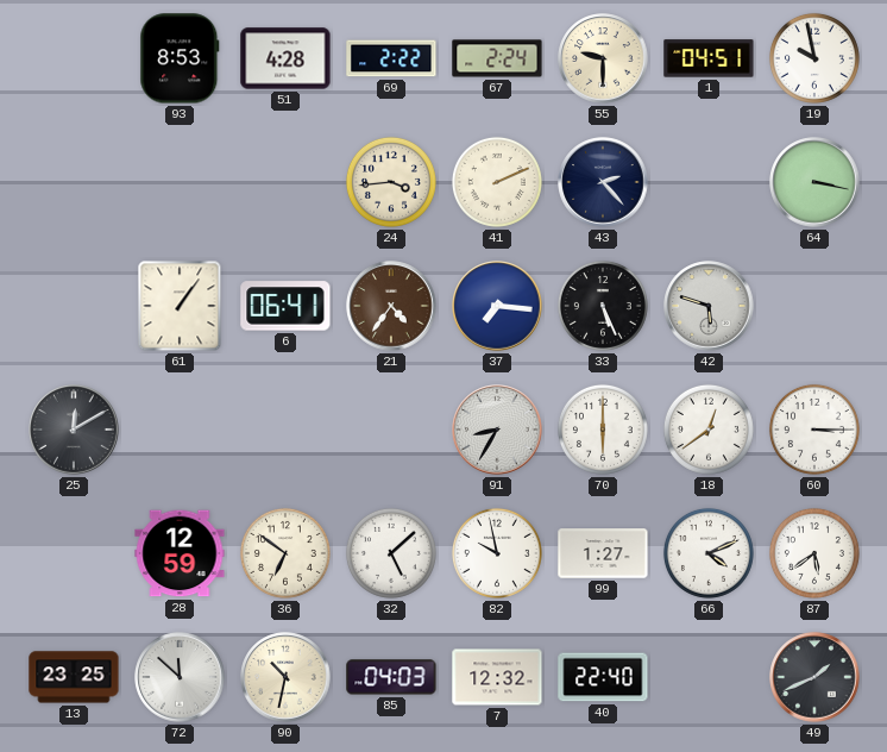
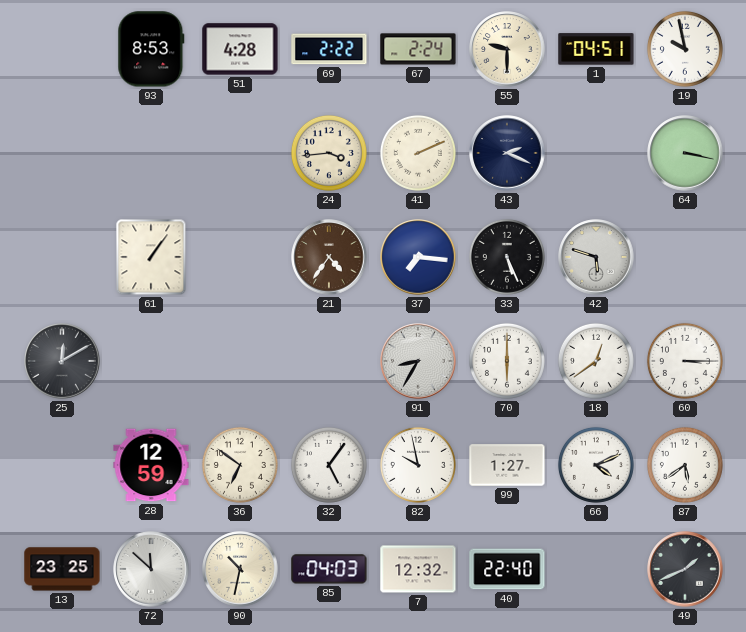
43: 2:23 -> 2:19 (507, 153)
6: 06:41 -> none (285, 306)
32: 5:08 -> 5:06 (329, 465)
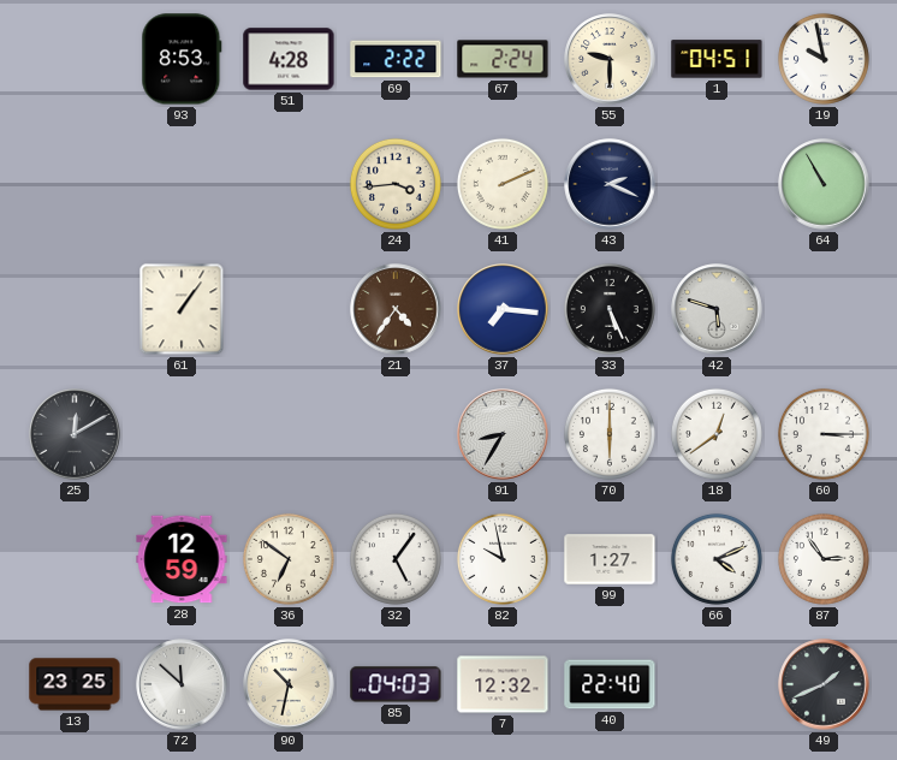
64: 3:17 -> 10:55 (824, 184)
87: 5:39 -> 2:54 (824, 559)
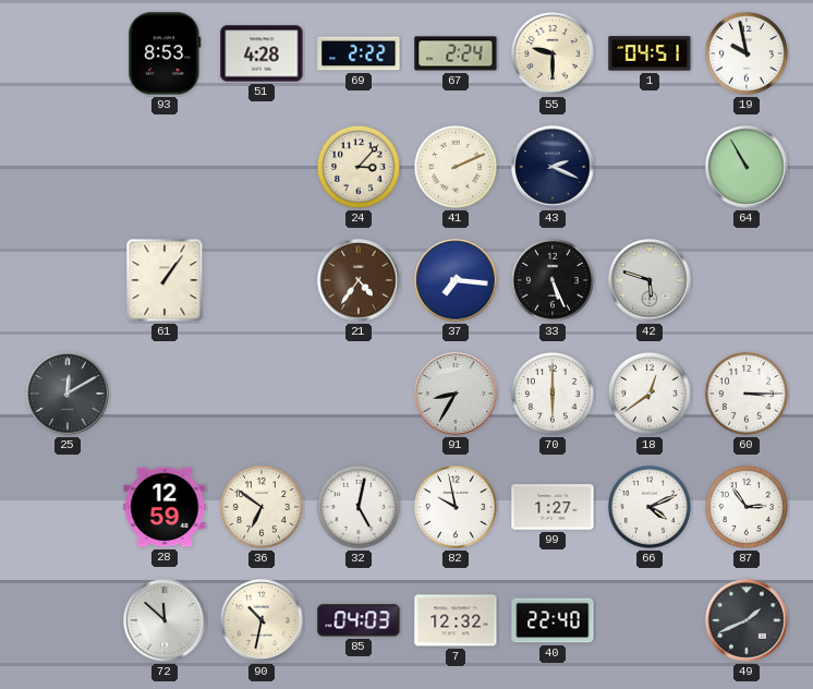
24: 3:44 -> 3:07 (359, 167)
32: 5:06 -> 5:02 (359, 507)
13: 23:25 -> none (75, 684)
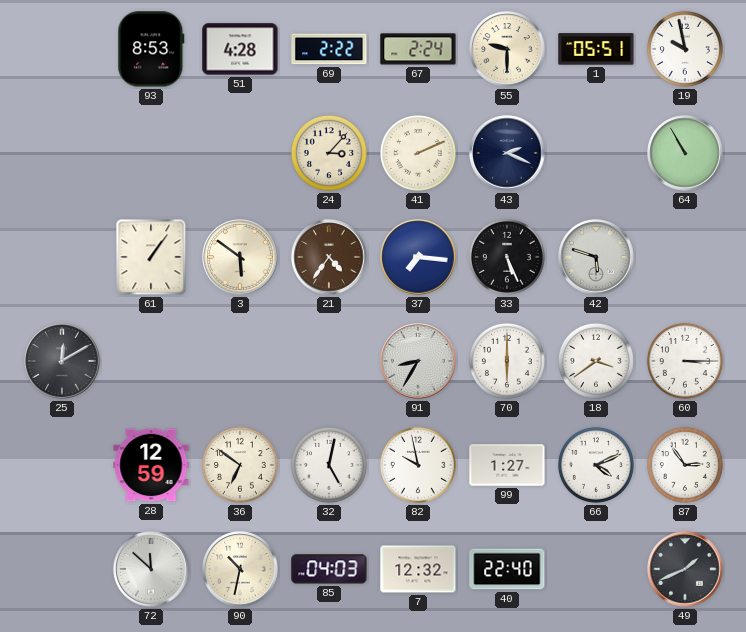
1: 04:51 -> 05:51 (596, 49)
3: none -> 5:51 (240, 257)
18: 12:39 -> 3:39 (596, 361)
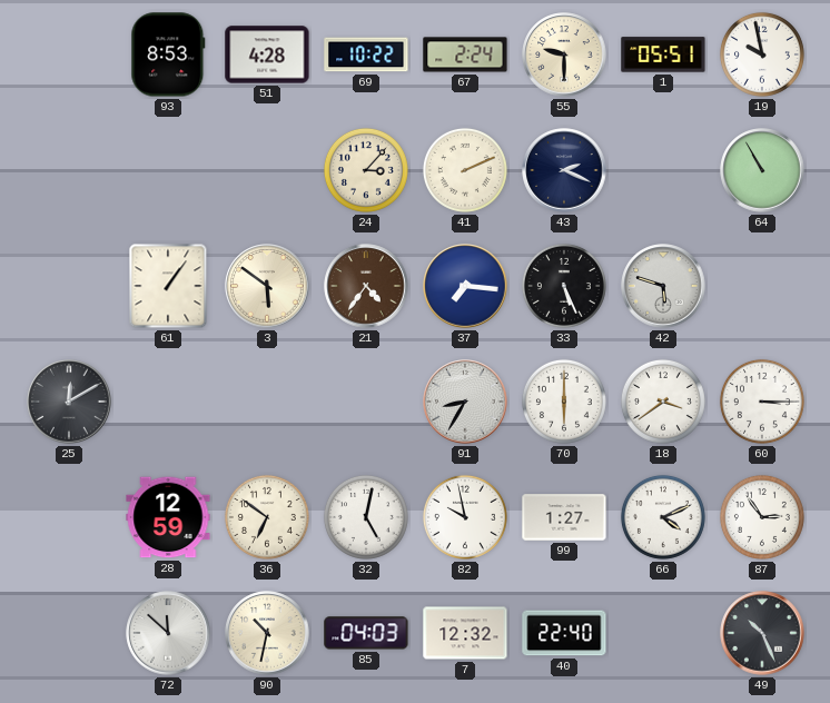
69: 2:22 -> 10:22 (366, 55)
49: 1:41 -> 10:26 (762, 633)
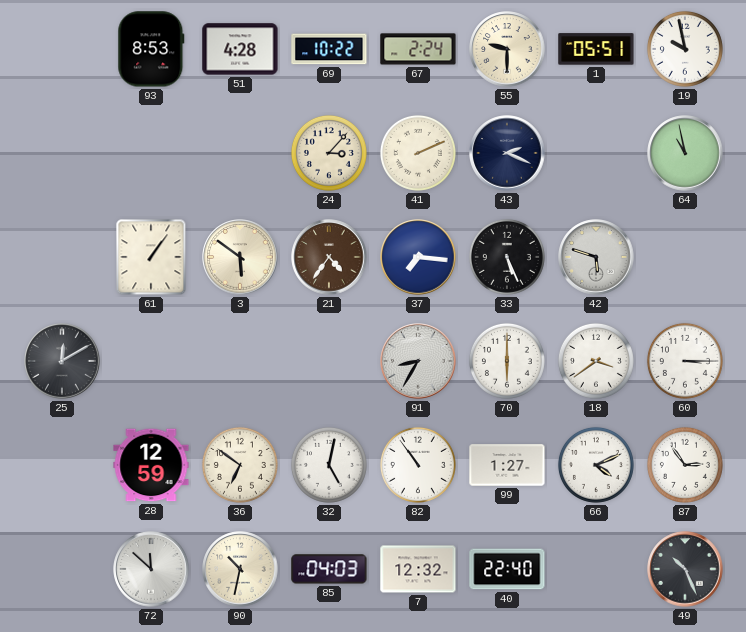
64: 10:55 -> 10:58 (685, 153)
82: 9:58 -> 10:54 (418, 465)
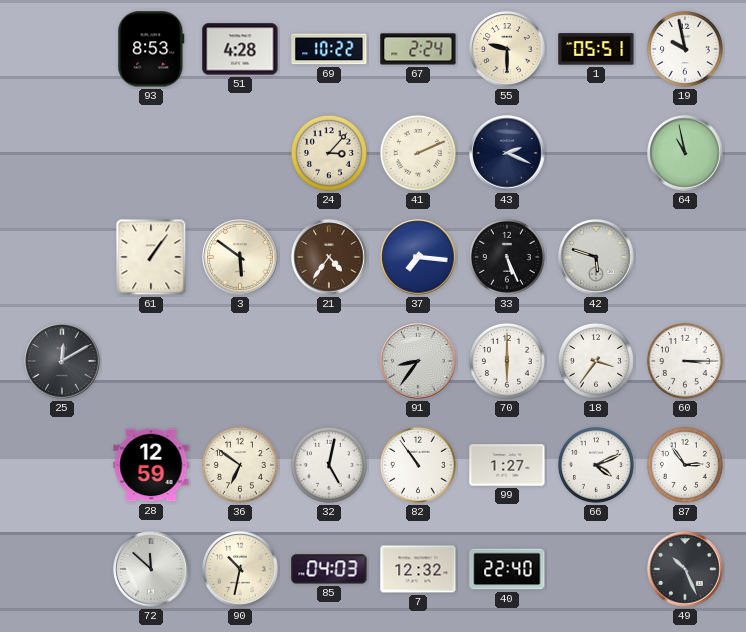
91: 8:35 -> 8:36 (418, 361)
18: 3:39 -> 3:36 (596, 361)
